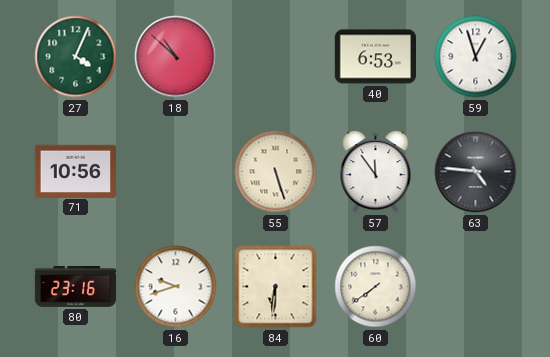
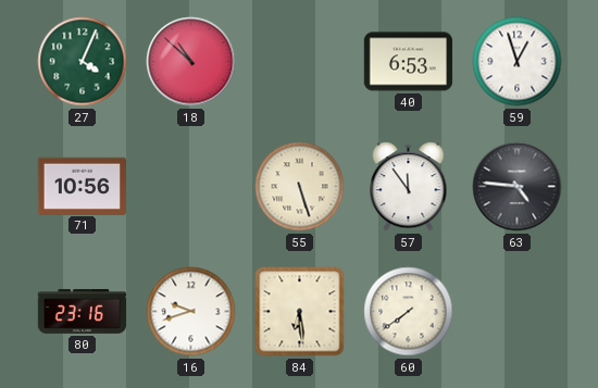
84: 6:31 -> 6:29 (300, 312)
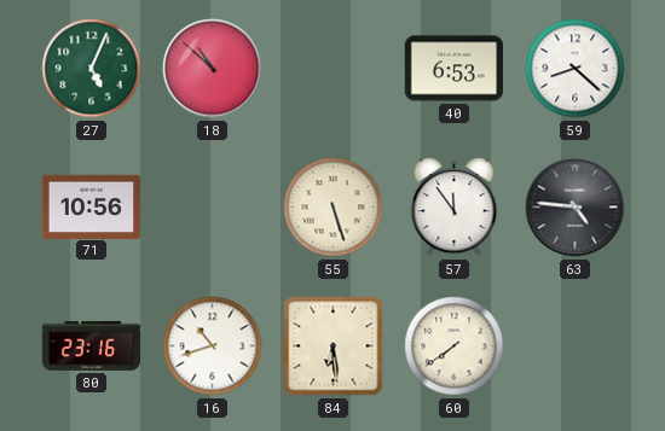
27: 4:04 -> 5:04 (92, 69)
59: 12:57 -> 8:22 (576, 69)
16: 9:42 -> 10:42 (213, 346)
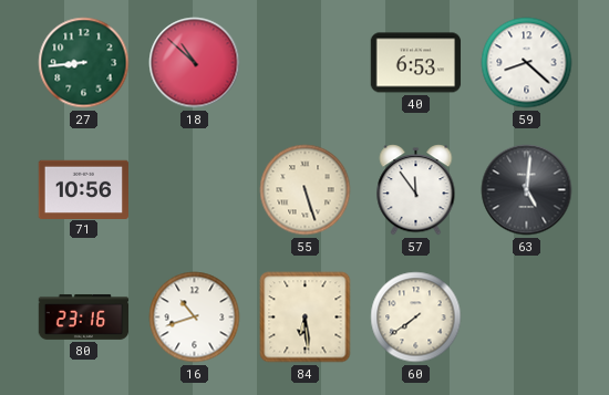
27: 5:04 -> 8:44 (84, 63)
63: 4:46 -> 5:01 (527, 190)
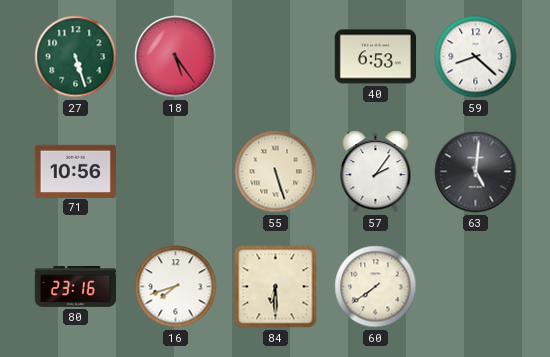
27: 8:44 -> 5:27 (76, 57)
18: 10:52 -> 5:24 (176, 57)
57: 11:54 -> 2:06 (376, 172)
16: 10:42 -> 7:42 (176, 287)
84: 6:29 -> 6:30 (276, 287)
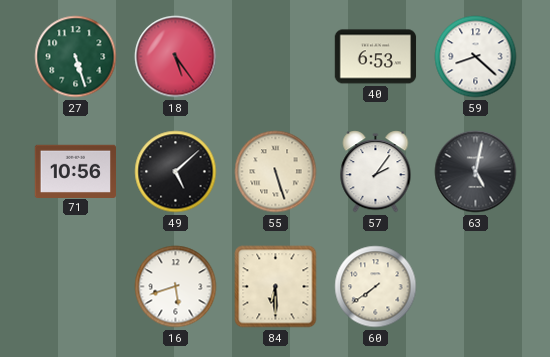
49: none -> 5:08 (176, 172)
63: 5:01 -> 5:02 (476, 172)
80: 23:16 -> none (76, 286)
16: 7:42 -> 5:42 (176, 287)
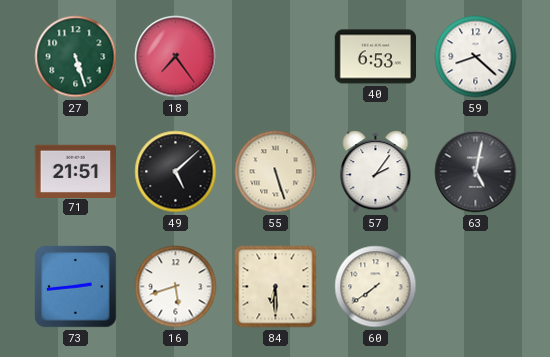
18: 5:24 -> 7:24 (176, 57)
71: 10:56 -> 21:51 (75, 171)
73: none -> 2:44 (76, 287)
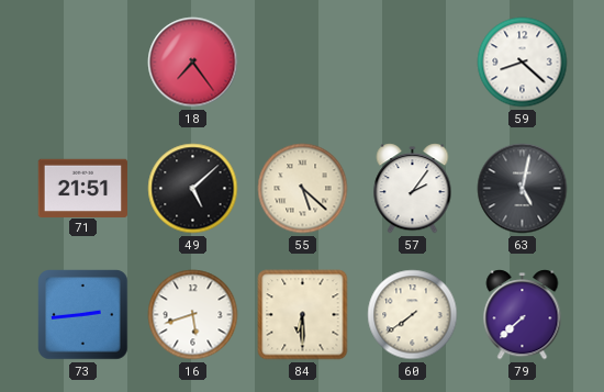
27: 5:27 -> none (76, 57)
40: 6:53 -> none (376, 57)
55: 5:27 -> 5:22 (303, 189)
79: none -> 7:38 (523, 315)
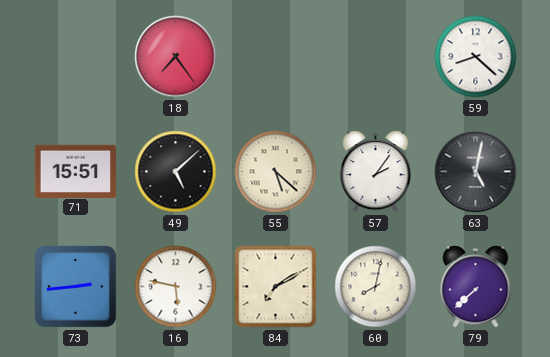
71: 21:51 -> 15:51 (75, 171)
16: 5:42 -> 5:47 (176, 287)
84: 6:30 -> 7:10 (276, 287)
60: 7:39 -> 8:02 (376, 287)
